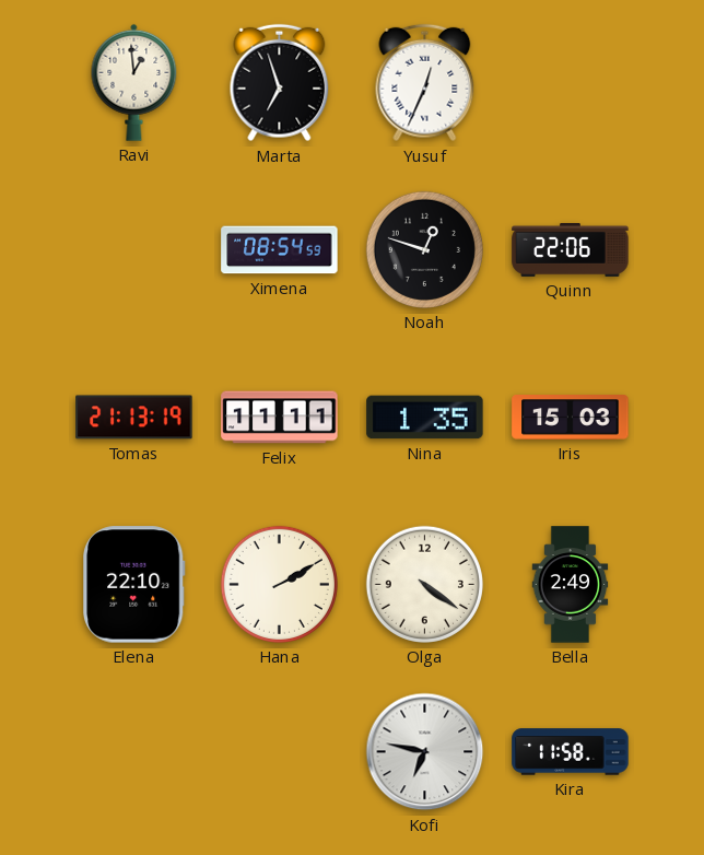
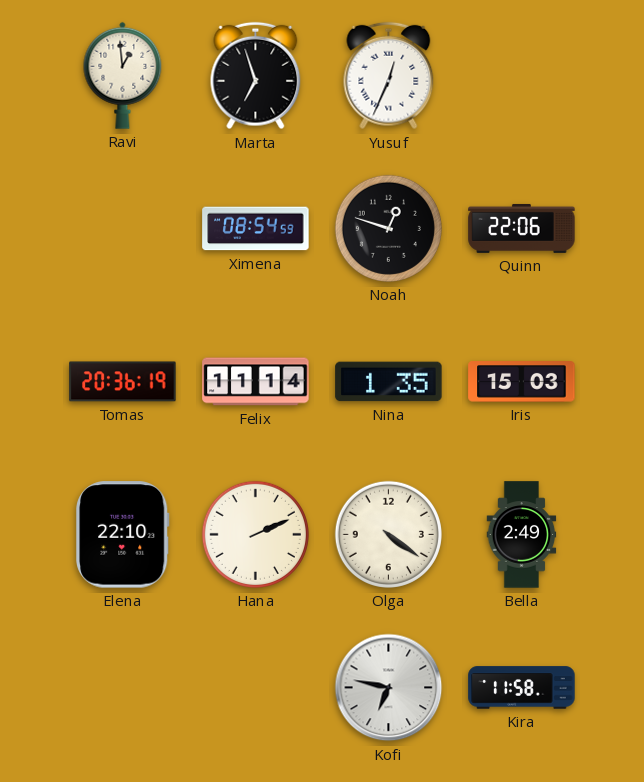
Tomas: 21:13 -> 20:36 (123, 382)
Felix: 11:11 -> 11:14 (256, 382)
Hana: 2:10 -> 2:11 (255, 534)
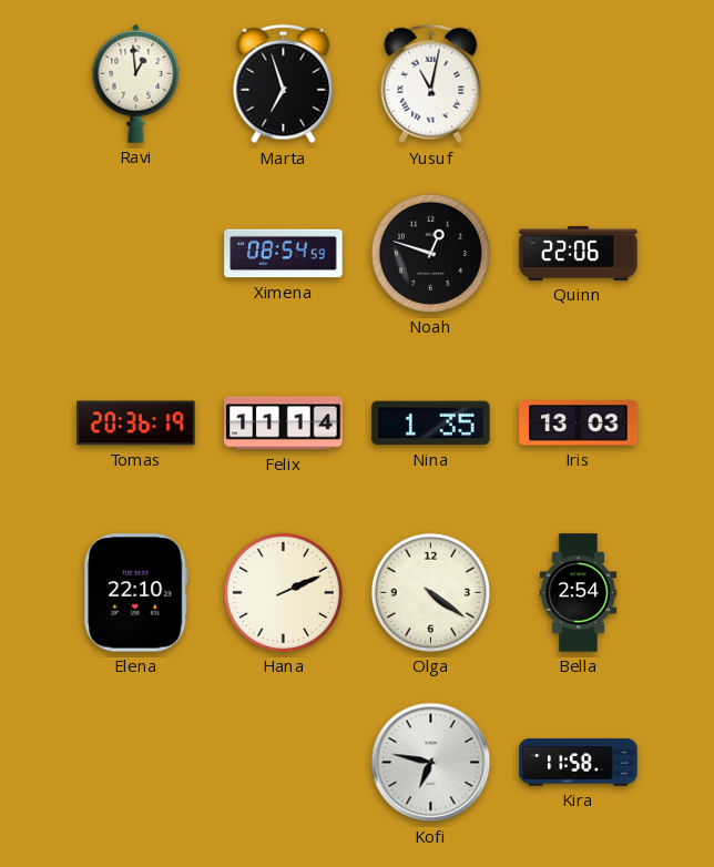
Yusuf: 12:34 -> 11:02 (431, 84)
Iris: 15:03 -> 13:03 (579, 424)
Bella: 2:49 -> 2:54 (579, 593)
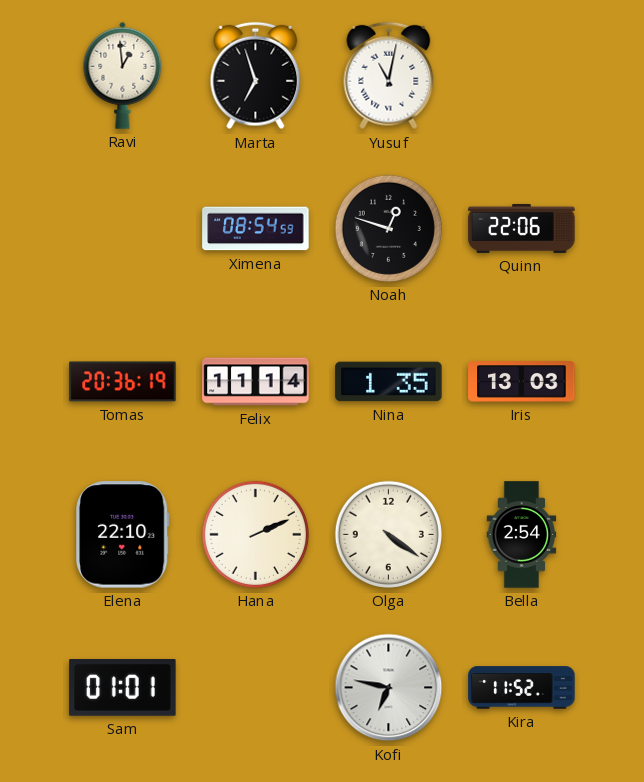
Sam: none -> 01:01 (123, 688)
Kira: 11:58 -> 11:52 (522, 688)
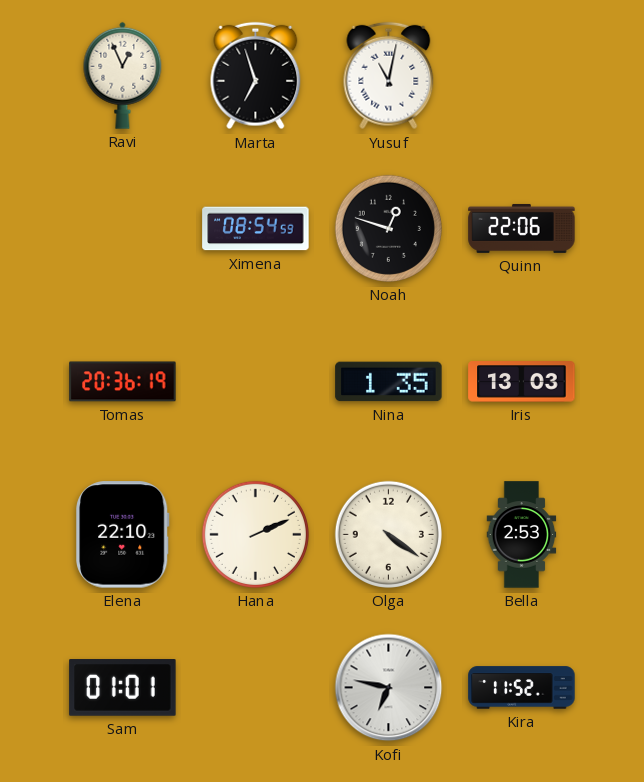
Ravi: 12:59 -> 12:56 (123, 75)
Felix: 11:14 -> none (256, 382)
Bella: 2:54 -> 2:53 (522, 535)
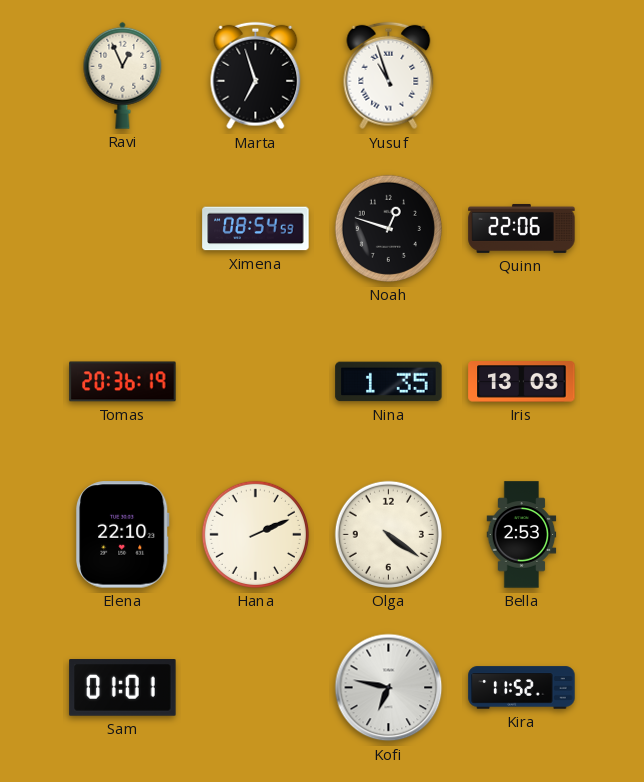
Yusuf: 11:02 -> 10:57 (389, 76)
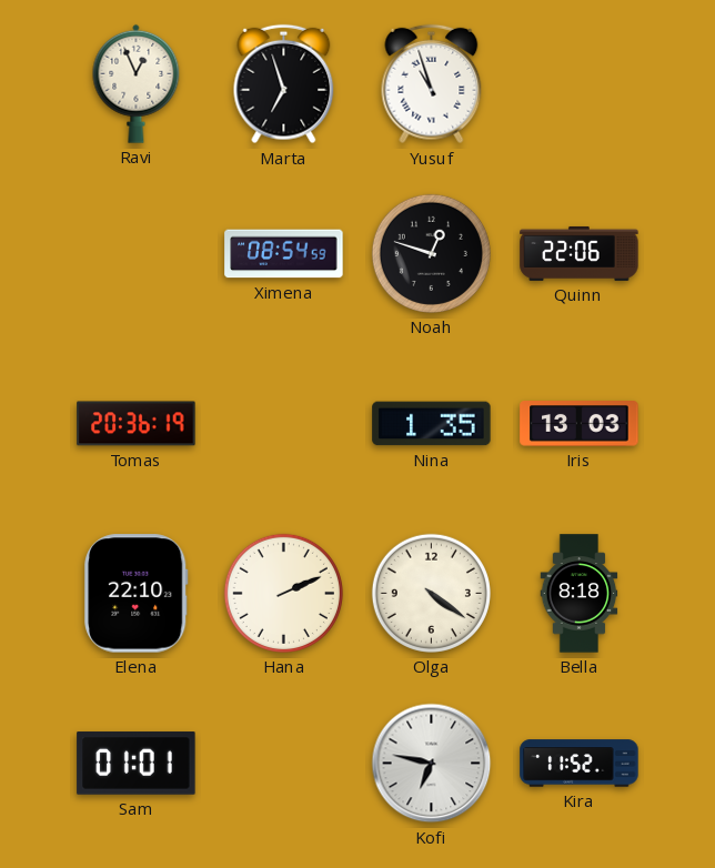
Bella: 2:53 -> 8:18 (580, 594)
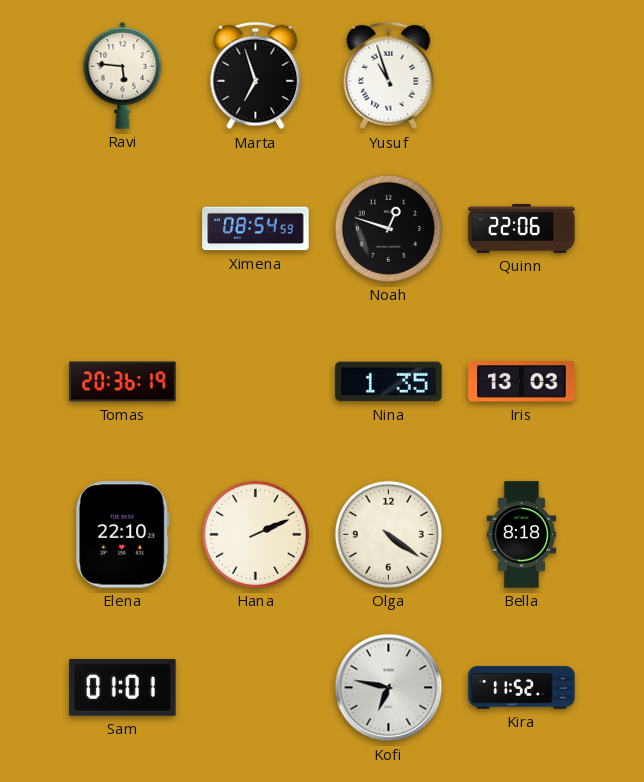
Ravi: 12:56 -> 5:46 (123, 75)
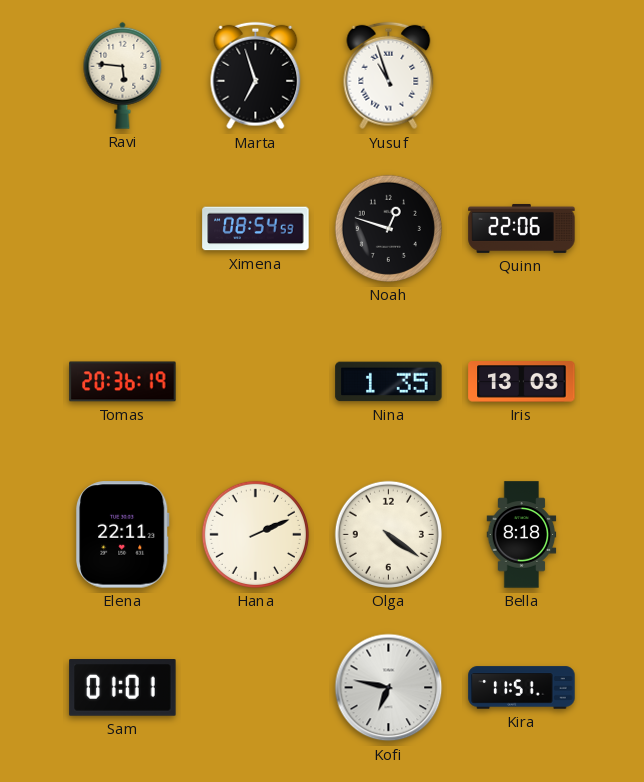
Elena: 22:10 -> 22:11 (123, 535)
Kira: 11:52 -> 11:51 (522, 688)
